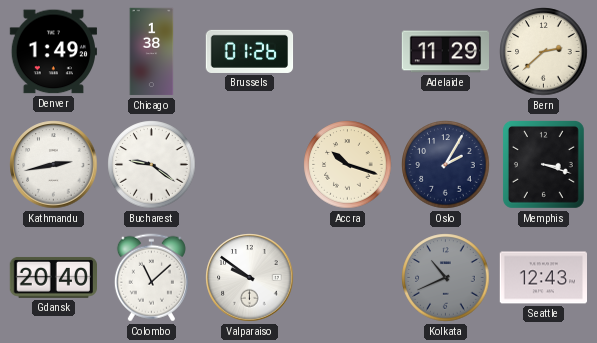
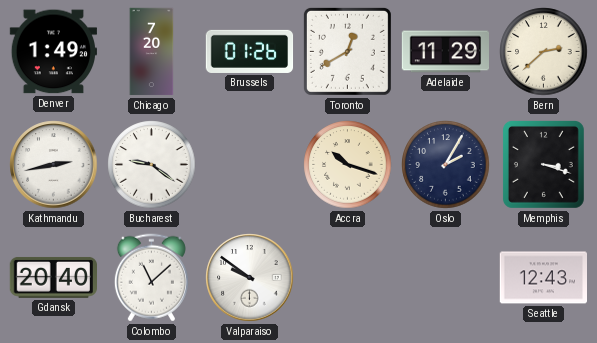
Chicago: 1:38 -> 7:20 (152, 52)
Toronto: none -> 12:40 (347, 51)
Kolkata: 10:41 -> none (446, 278)
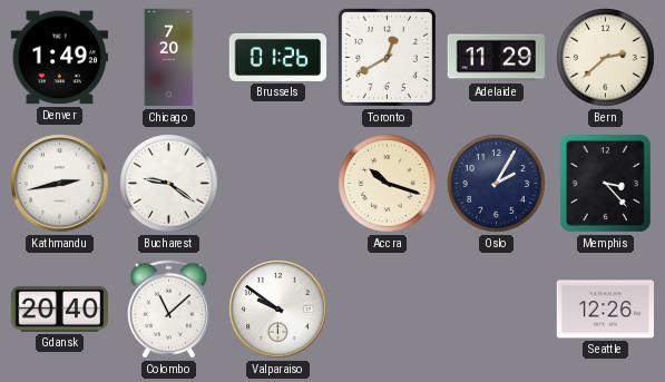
Memphis: 3:18 -> 3:23 (605, 183)
Seattle: 12:43 -> 12:26 (605, 310)
